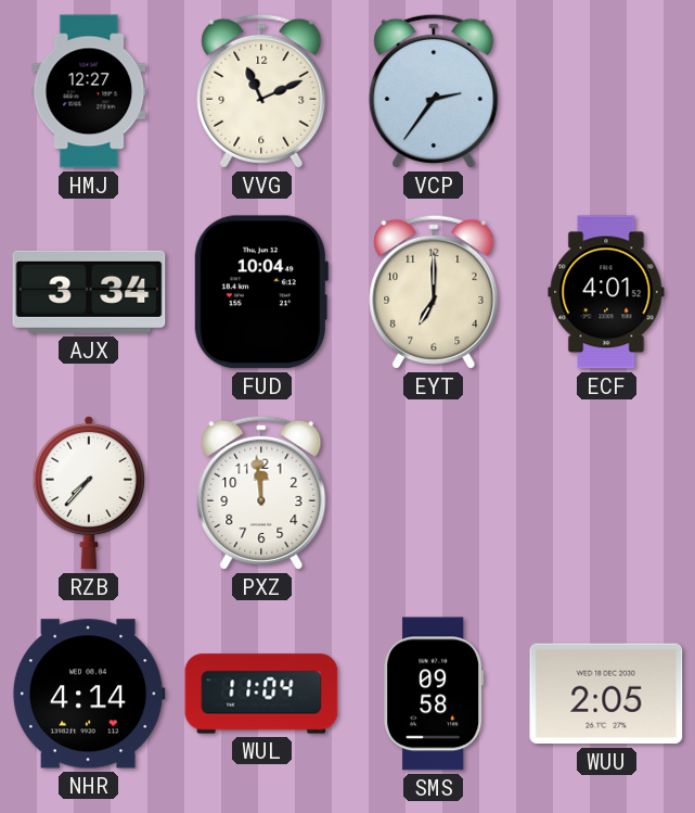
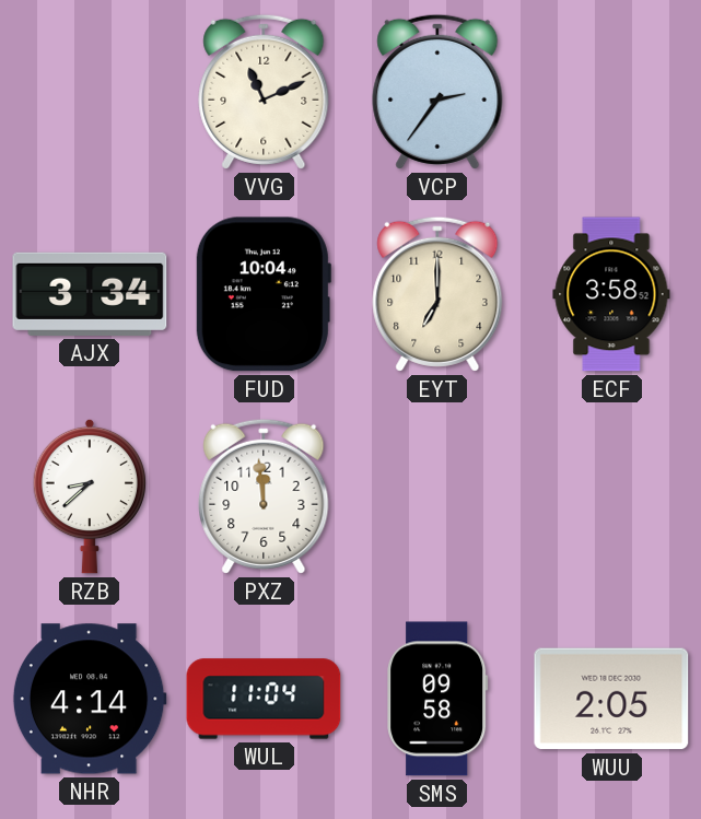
HMJ: 12:27 -> none (89, 91)
ECF: 4:01 -> 3:58 (611, 294)
RZB: 7:37 -> 8:38 (89, 496)
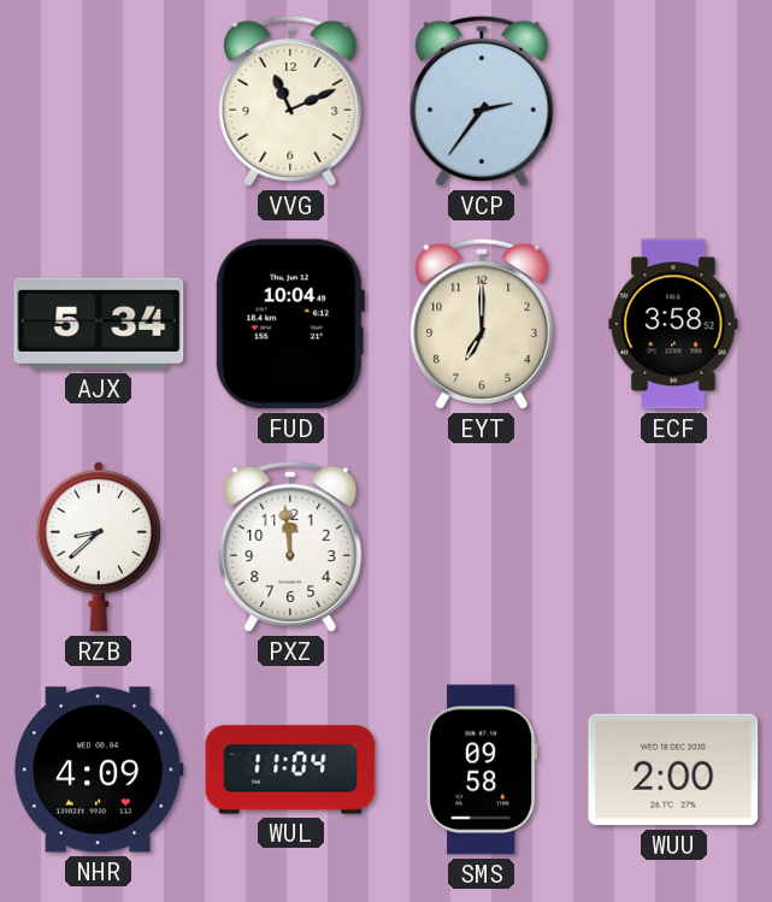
AJX: 3:34 -> 5:34 (99, 324)
NHR: 4:14 -> 4:09 (99, 770)
WUU: 2:05 -> 2:00 (673, 770)
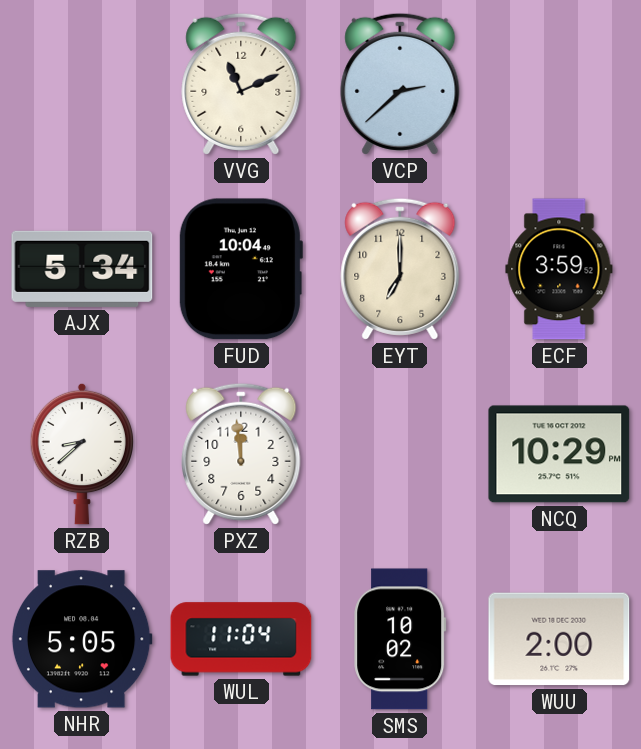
VCP: 2:36 -> 2:38 (400, 84)
ECF: 3:58 -> 3:59 (559, 269)
NCQ: none -> 10:29 (559, 454)
NHR: 4:09 -> 5:05 (82, 639)
SMS: 09:58 -> 10:02 (400, 639)
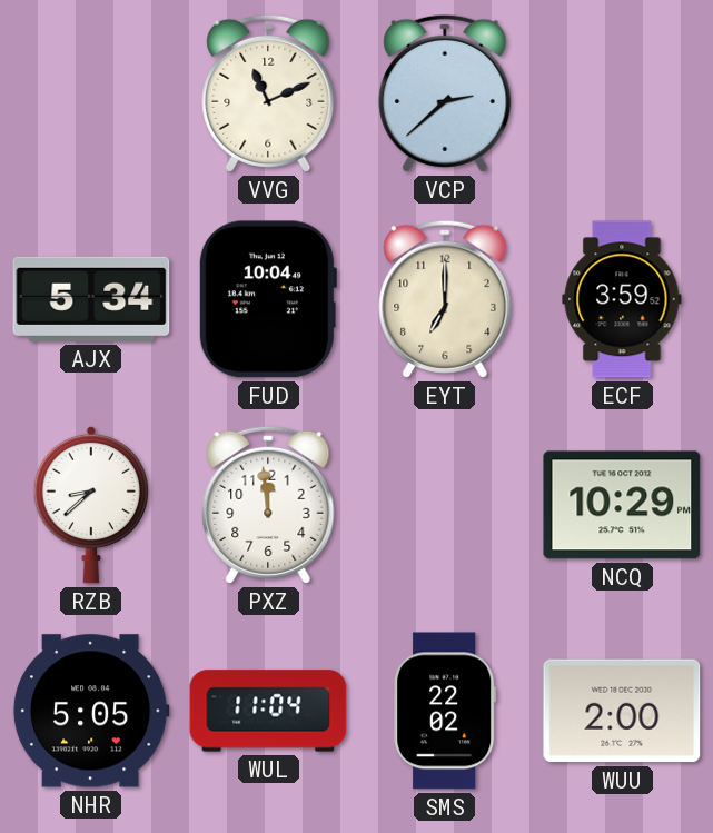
SMS: 10:02 -> 22:02 (445, 711)
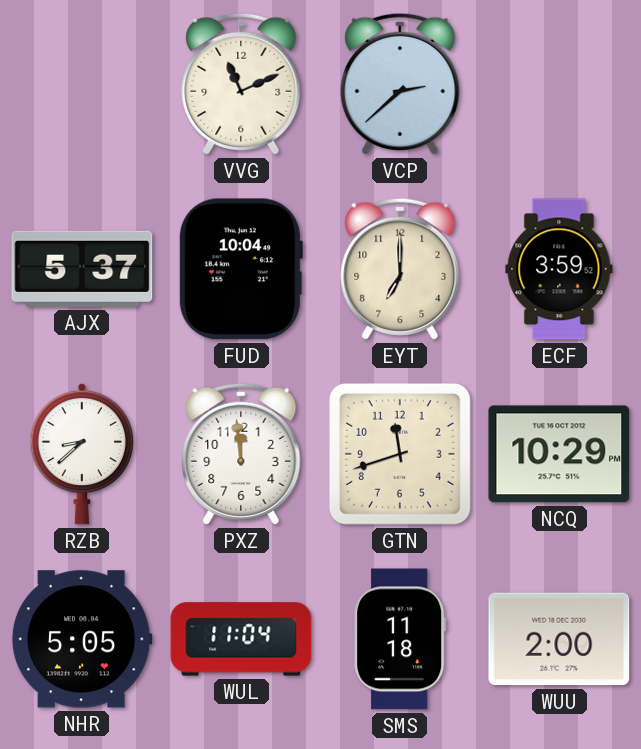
AJX: 5:34 -> 5:37 (82, 269)
GTN: none -> 11:42 (400, 454)
SMS: 22:02 -> 11:18 (400, 639)
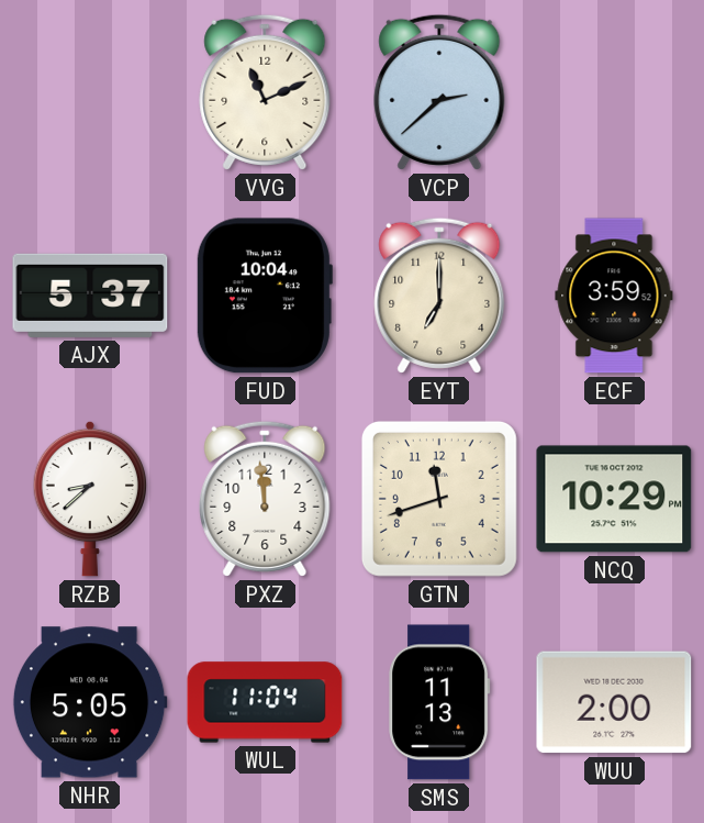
SMS: 11:18 -> 11:13 (439, 702)
